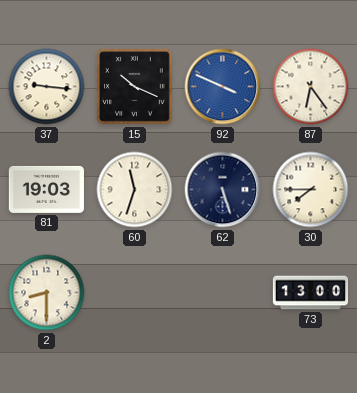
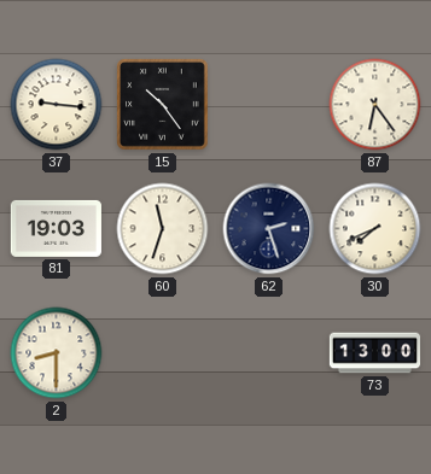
15: 10:19 -> 10:24 (163, 105)
92: 3:49 -> none (223, 87)
62: 5:27 -> 2:27 (269, 229)
30: 7:45 -> 7:41 (375, 229)
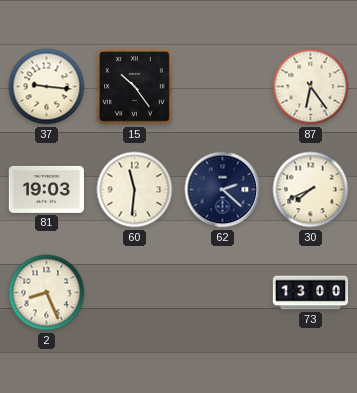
60: 11:33 -> 11:31 (135, 190)
62: 2:27 -> 2:22 (223, 190)
2: 8:30 -> 8:26 (47, 293)
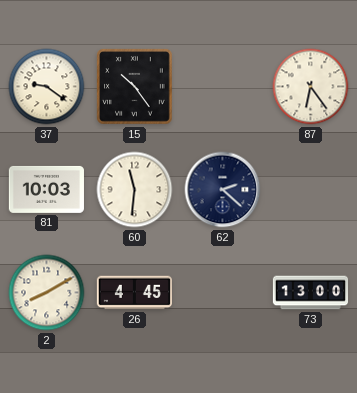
37: 9:16 -> 9:21 (47, 87)
81: 19:03 -> 10:03 (46, 189)
30: 7:41 -> none (311, 190)
2: 8:26 -> 8:10 (47, 293)
26: none -> 4:45 (134, 293)
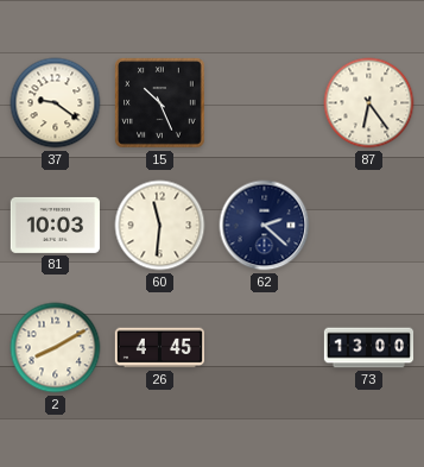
15: 10:24 -> 10:26 (160, 103)
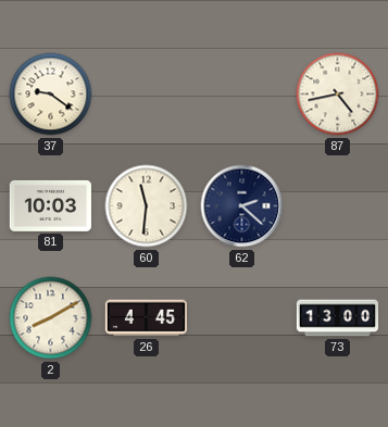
15: 10:26 -> none (160, 103)
87: 6:24 -> 4:43 (338, 95)
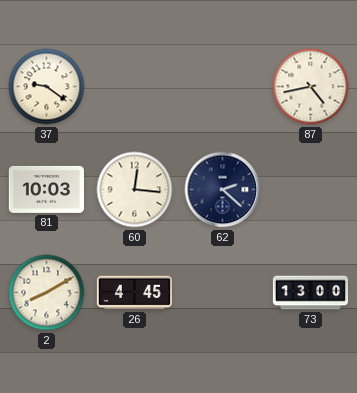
60: 11:31 -> 12:16 (135, 190)
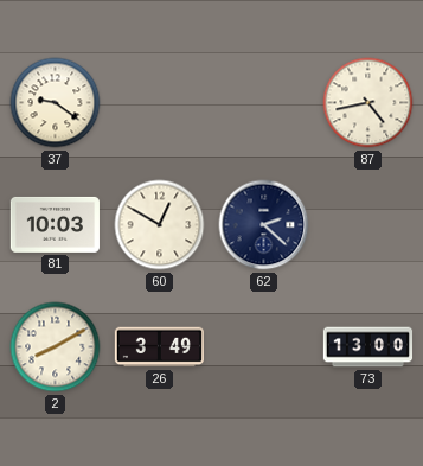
60: 12:16 -> 12:50 (160, 225)
26: 4:45 -> 3:49 (159, 347)
